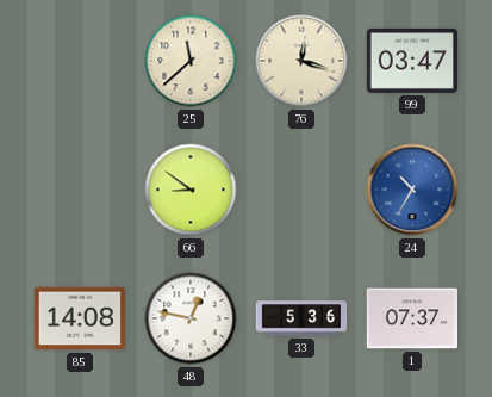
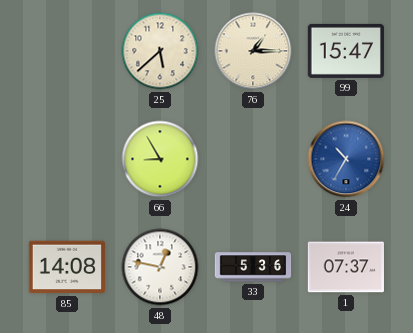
25: 11:38 -> 5:38 (160, 51)
76: 12:18 -> 1:15 (253, 51)
99: 03:47 -> 15:47 (346, 51)
66: 8:51 -> 8:55 (160, 159)
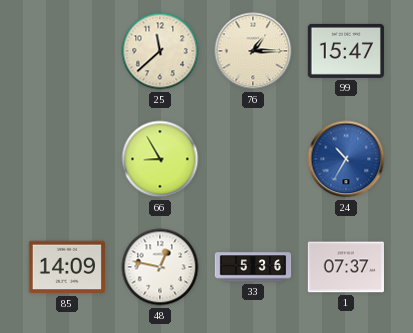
25: 5:38 -> 11:38 (160, 51)
85: 14:08 -> 14:09 (66, 267)
